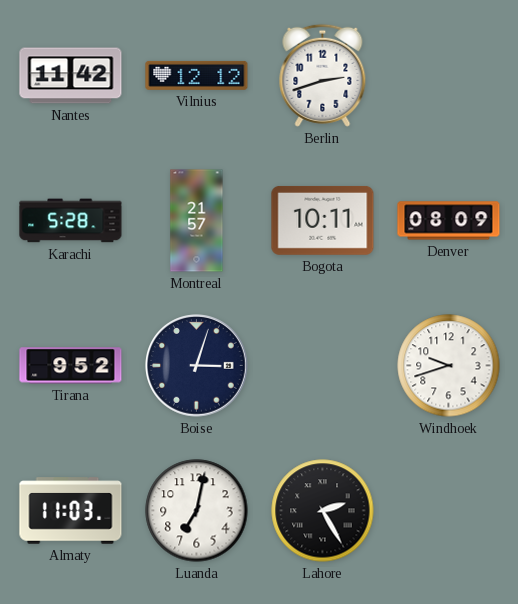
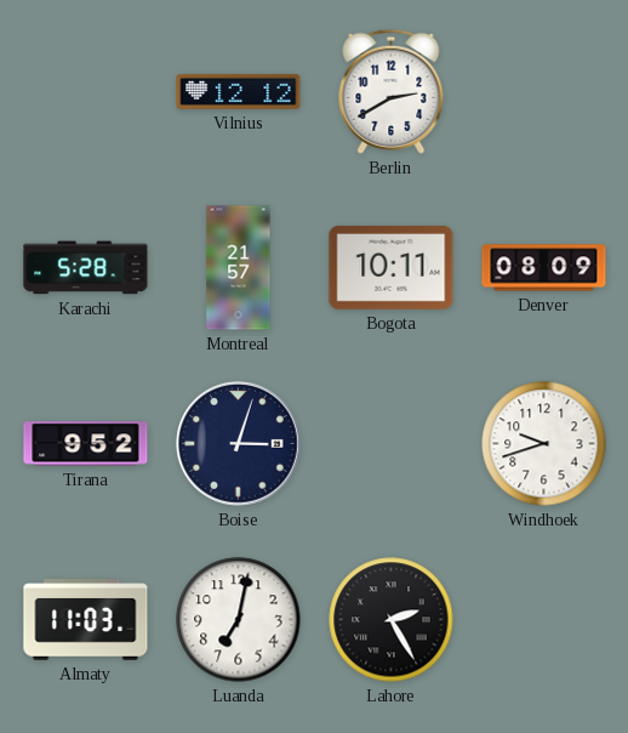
Nantes: 11:42 -> none (71, 76)
Berlin: 2:42 -> 2:40 (392, 91)
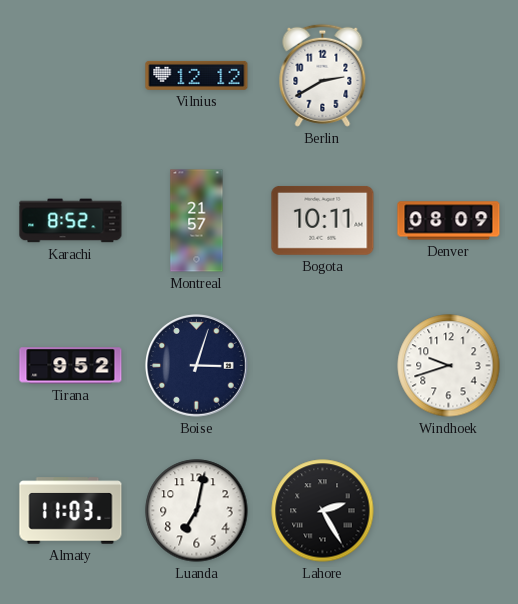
Karachi: 5:28 -> 8:52 (71, 221)
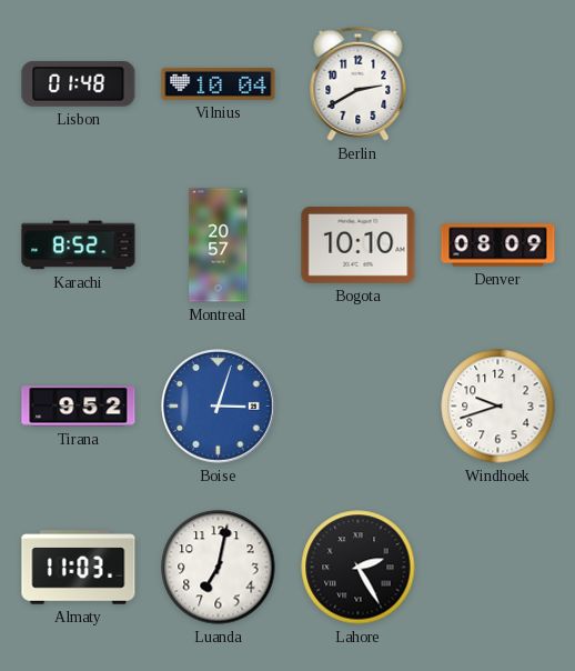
Lisbon: none -> 01:48 (79, 83)
Vilnius: 12:12 -> 10:04 (219, 83)
Montreal: 21:57 -> 20:57 (219, 246)
Bogota: 10:11 -> 10:10 (359, 246)
Boise dial: navy -> blue (219, 407)
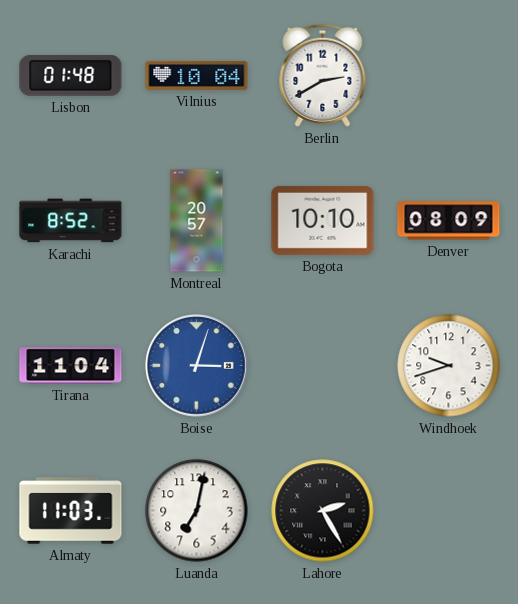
Tirana: 9:52 -> 11:04 (71, 366)
